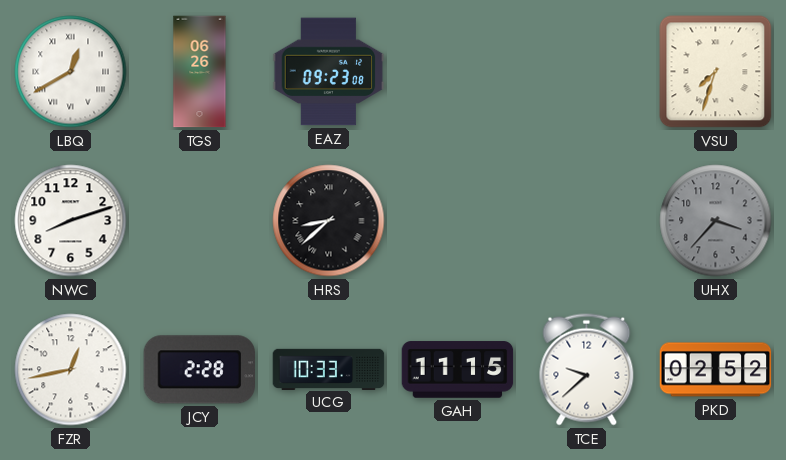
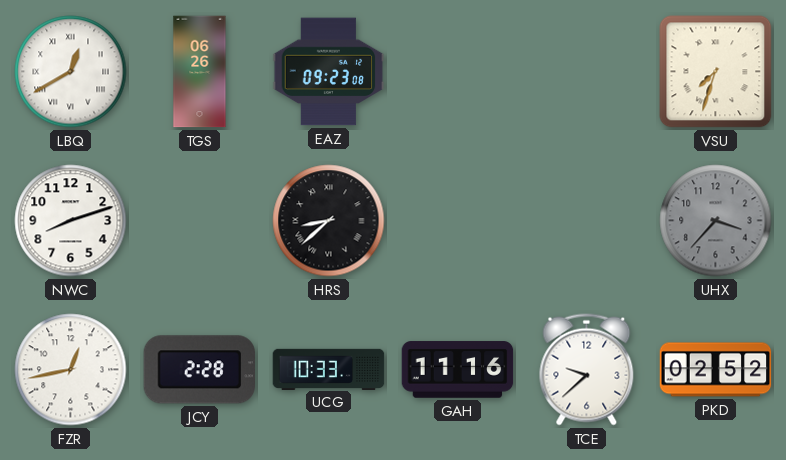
GAH: 11:15 -> 11:16 (458, 370)
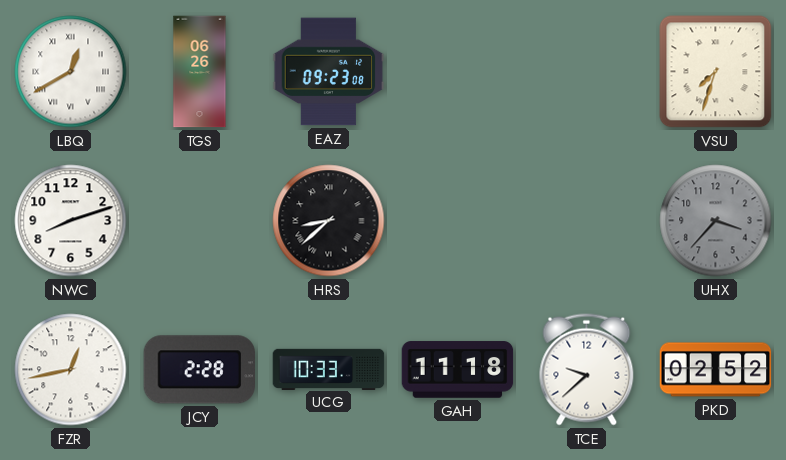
GAH: 11:16 -> 11:18 (458, 370)
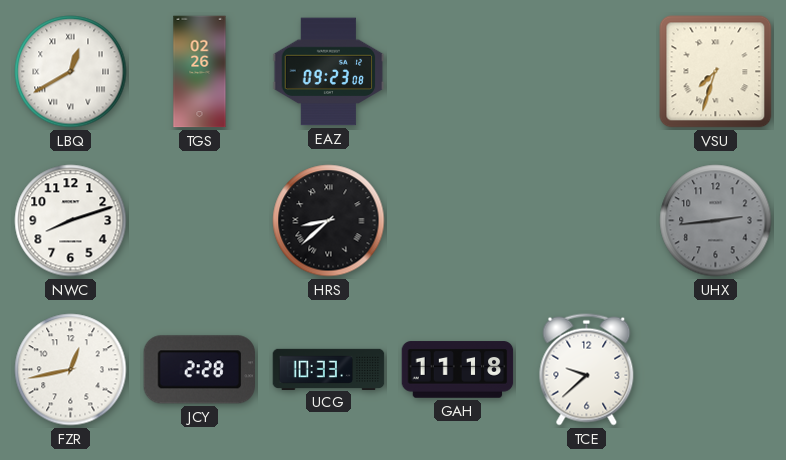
TGS: 06:26 -> 02:26 (200, 72)
UHX: 3:37 -> 2:44 (716, 221)
PKD: 02:52 -> none (716, 370)
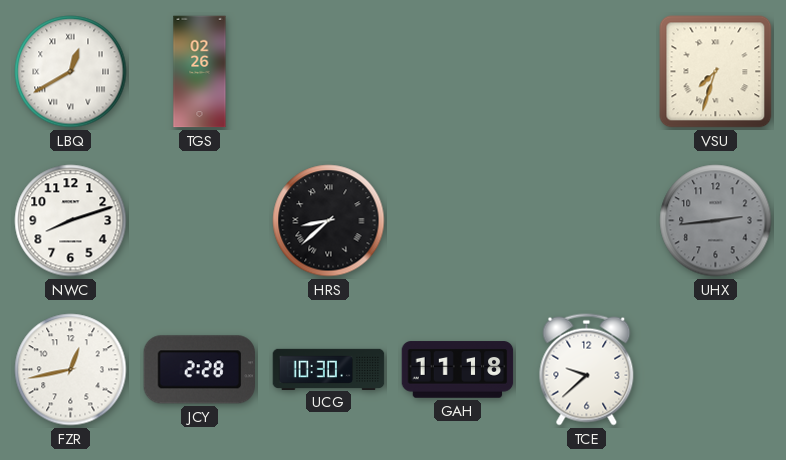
EAZ: 09:23 -> none (329, 72)
UCG: 10:33 -> 10:30 (329, 369)
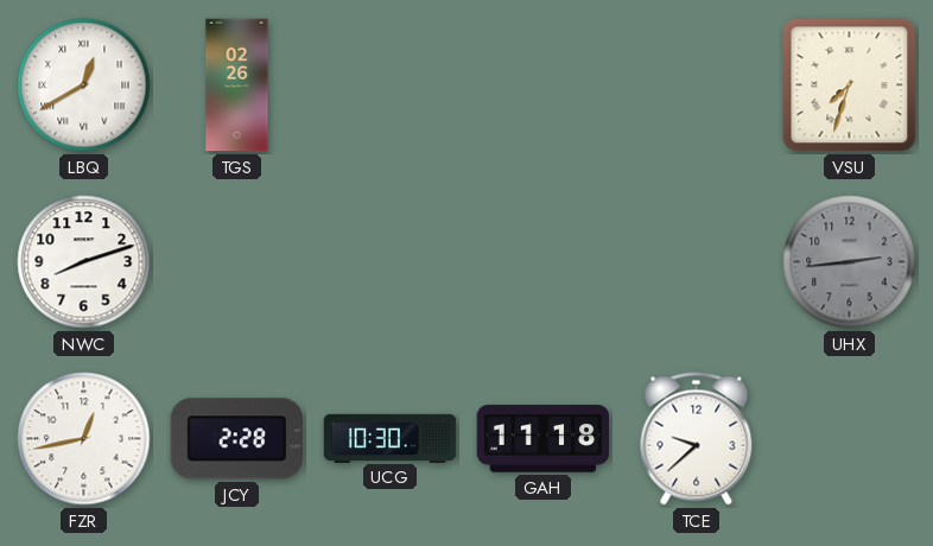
HRS: 8:38 -> none (329, 221)
